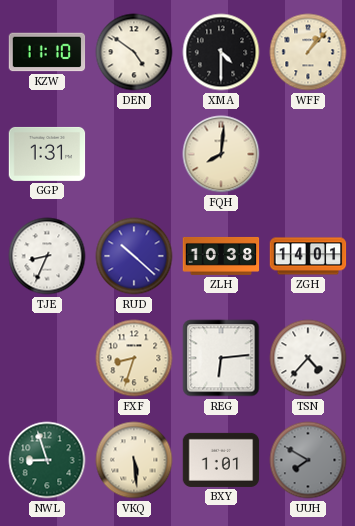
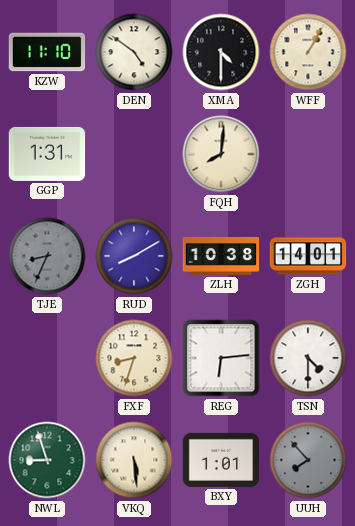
WFF: 1:07 -> 1:05 (308, 52)
TJE dial: white -> grey (47, 256)
RUD: 10:22 -> 8:10 (134, 256)
TSN: 4:37 -> 4:30 (308, 358)
UUH: 7:50 -> 7:53 (308, 460)
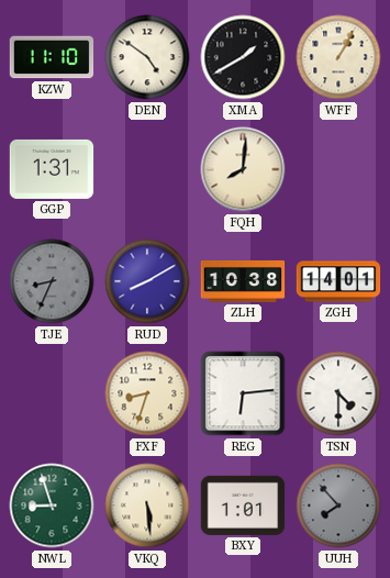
XMA: 4:30 -> 1:40 (243, 57)
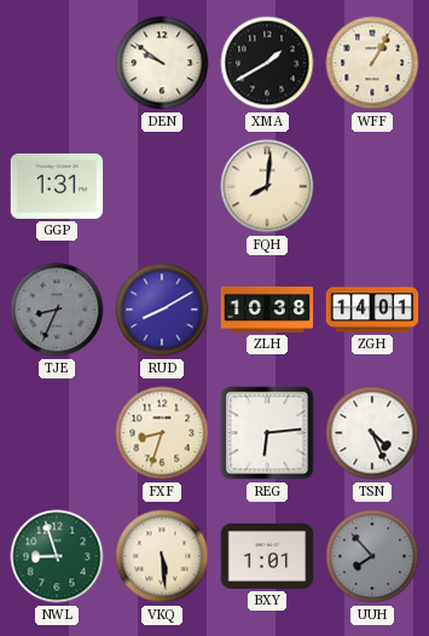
KZW: 11:10 -> none (52, 57)
DEN: 4:51 -> 9:51 (162, 63)
TSN: 4:30 -> 4:26 (372, 433)
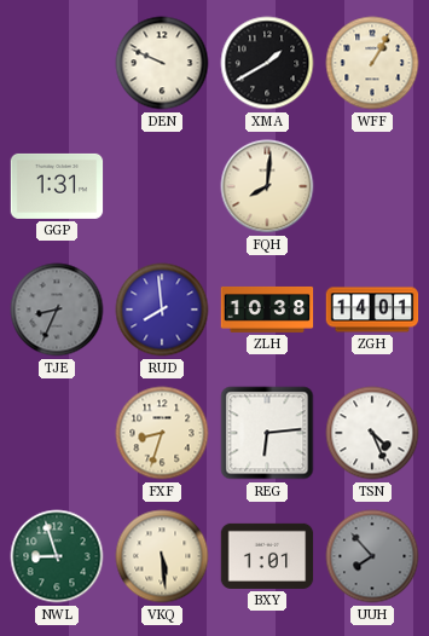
DEN: 9:51 -> 9:49 (162, 63)
RUD: 8:10 -> 7:59 (162, 310)
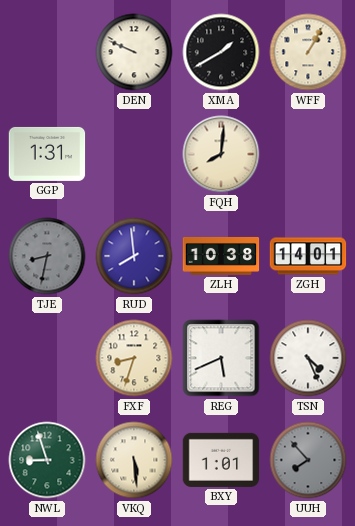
TJE: 8:34 -> 8:32 (47, 256)
REG: 6:14 -> 5:41 (221, 358)
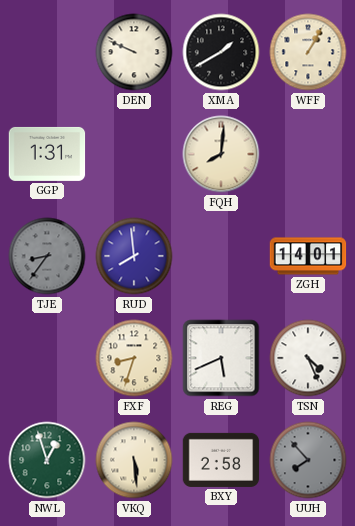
TJE: 8:32 -> 8:36 (47, 256)
ZLH: 10:38 -> none (221, 256)
NWL: 8:57 -> 12:57 (47, 460)
BXY: 1:01 -> 2:58 (221, 460)
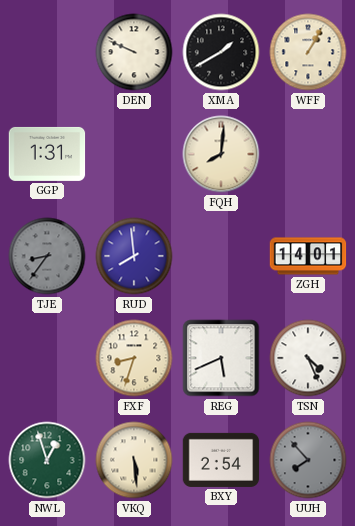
BXY: 2:58 -> 2:54 (221, 460)
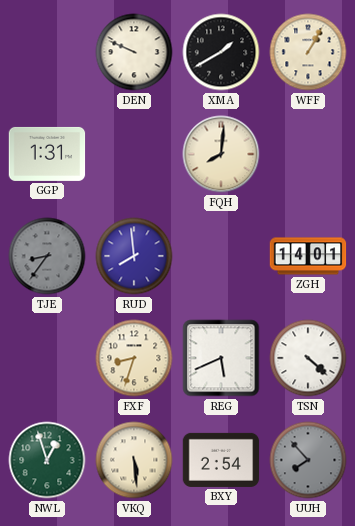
TSN: 4:26 -> 4:22 (308, 358)
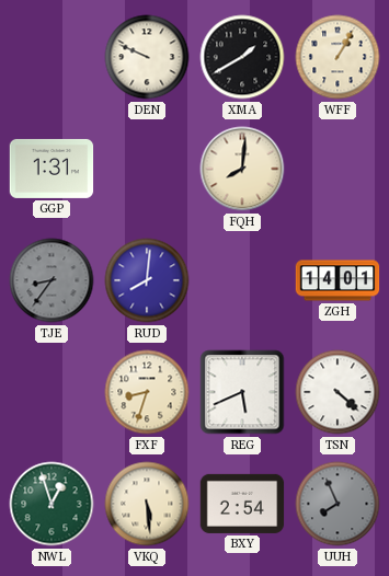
RUD: 7:59 -> 8:01 (147, 280)
UUH: 7:53 -> 7:56 (337, 504)
